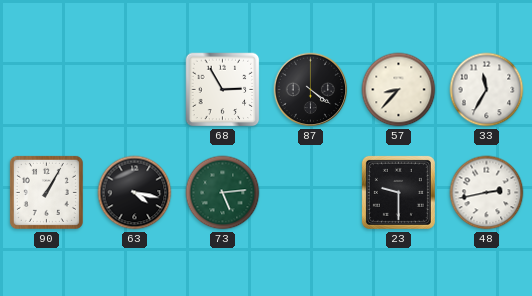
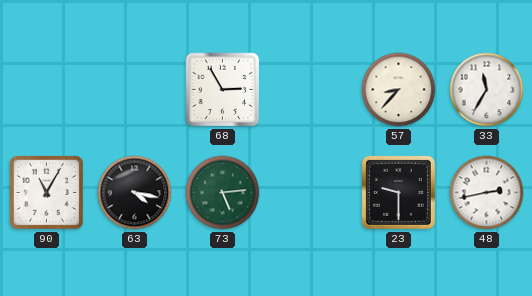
87: 4:21 -> none (311, 90)
90: 1:05 -> 11:05 (46, 192)
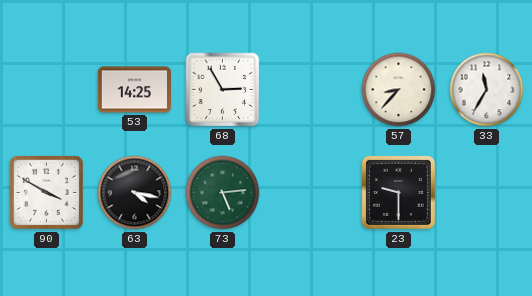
53: none -> 14:25 (134, 90)
90: 11:05 -> 3:50 (46, 192)
48: 2:43 -> none (487, 193)
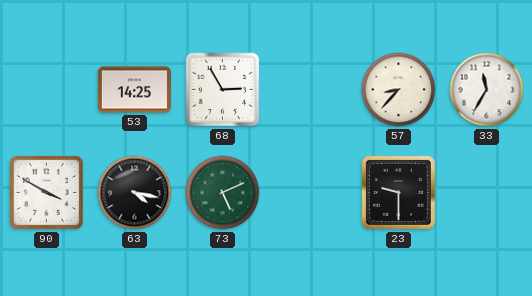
73: 5:14 -> 5:11 (223, 193)
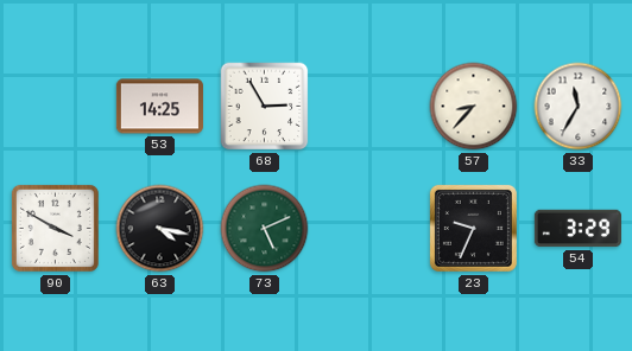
23: 9:30 -> 9:34 (473, 228)
54: none -> 3:29 (577, 229)
